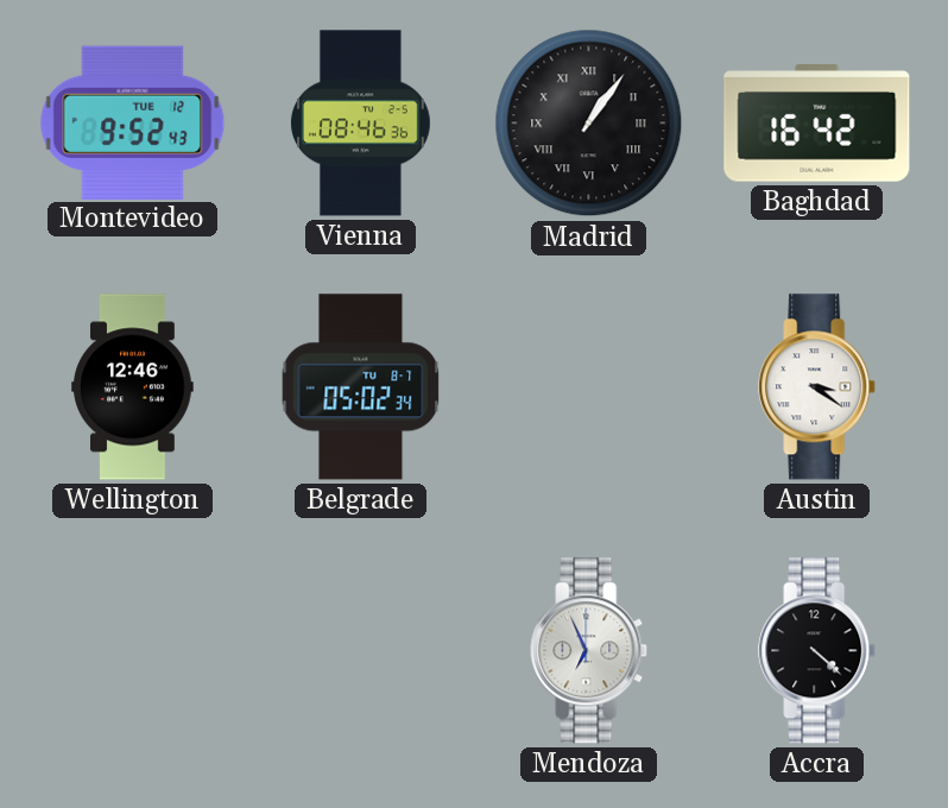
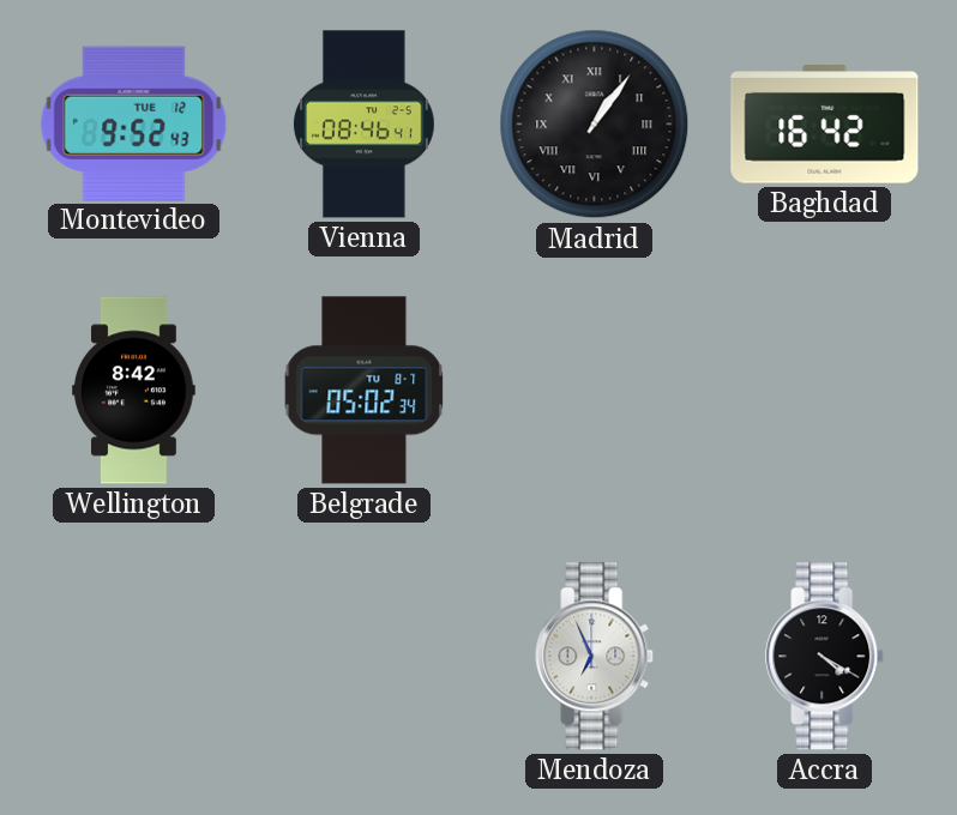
Vienna: 08:46:36 -> 08:46:41 (363, 125)
Wellington: 12:46 -> 8:42 (134, 391)
Austin: 3:21 -> none (817, 387)
Accra: 4:22 -> 4:20 (825, 657)
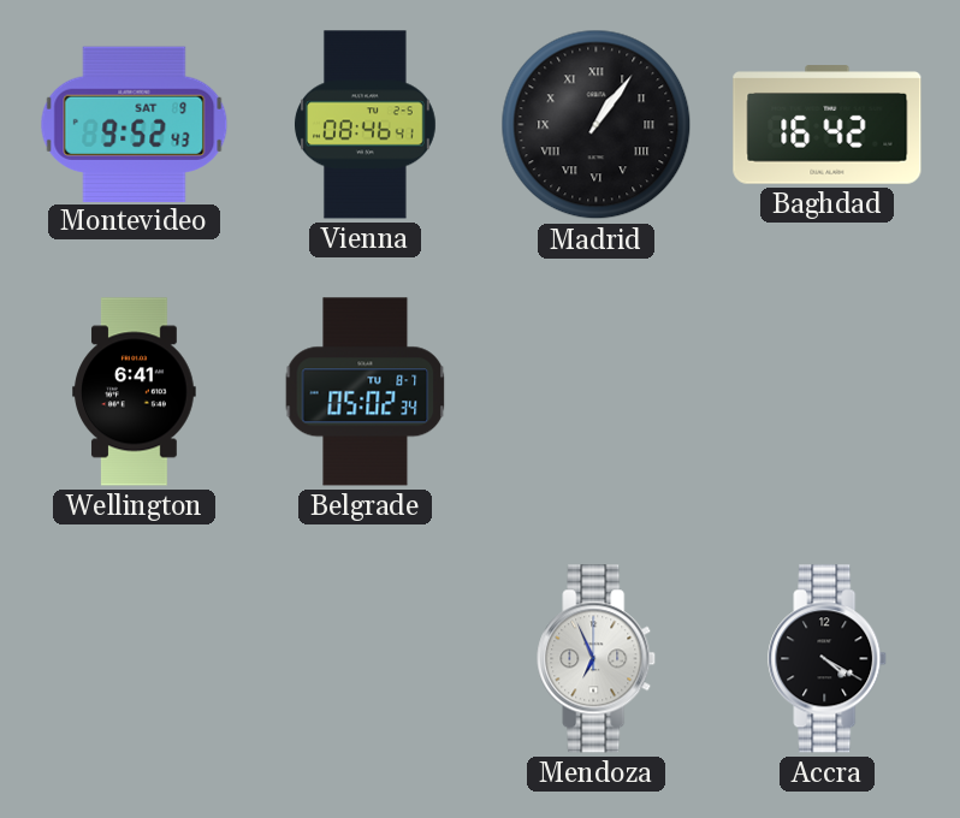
Montevideo date: TUE 12 -> SAT 9 (135, 124)
Wellington: 8:42 -> 6:41 (135, 392)
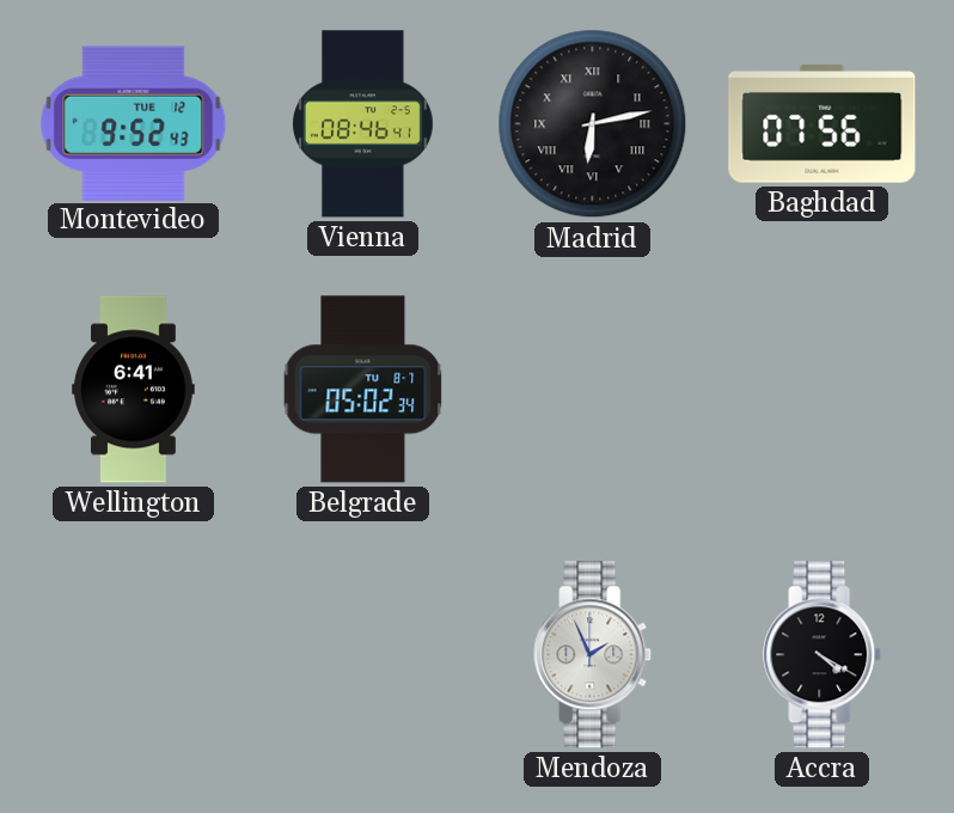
Montevideo date: SAT 9 -> TUE 12 (134, 123)
Madrid: 1:06 -> 6:13 (593, 124)
Baghdad: 16:42 -> 07:56 (822, 124)
Mendoza: 6:56 -> 1:56 (593, 655)
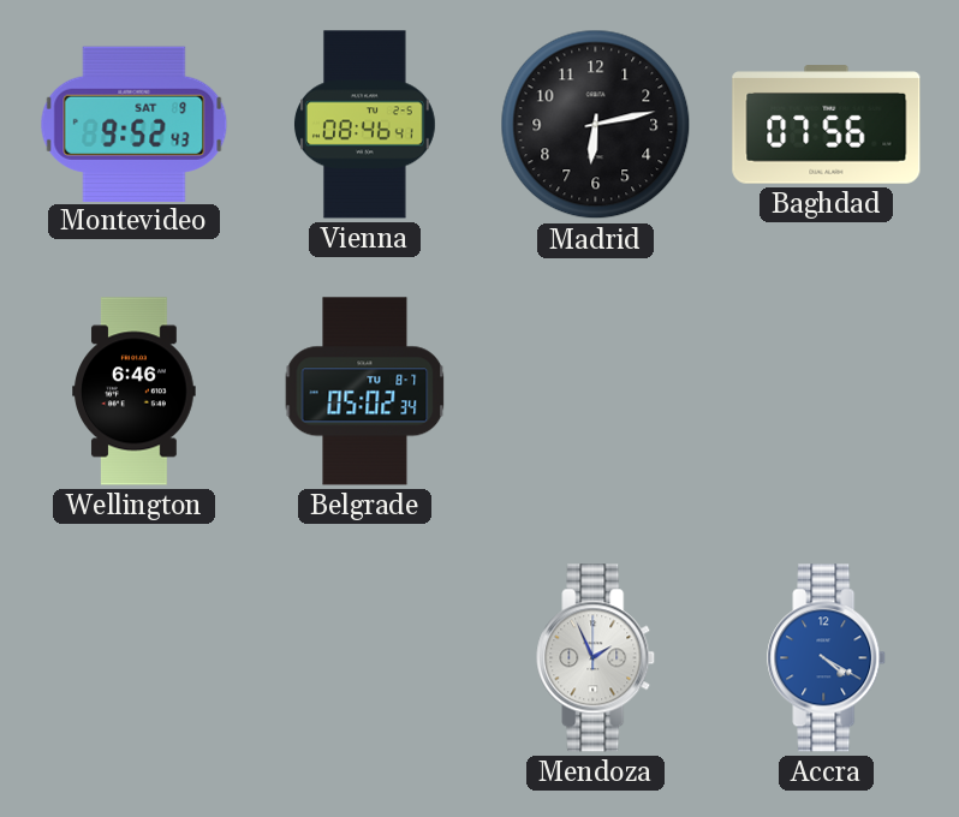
Montevideo date: TUE 12 -> SAT 9 (135, 124)
Madrid numerals: Roman -> Arabic (596, 125)
Wellington: 6:41 -> 6:46 (135, 392)
Accra dial: black -> blue (827, 658)
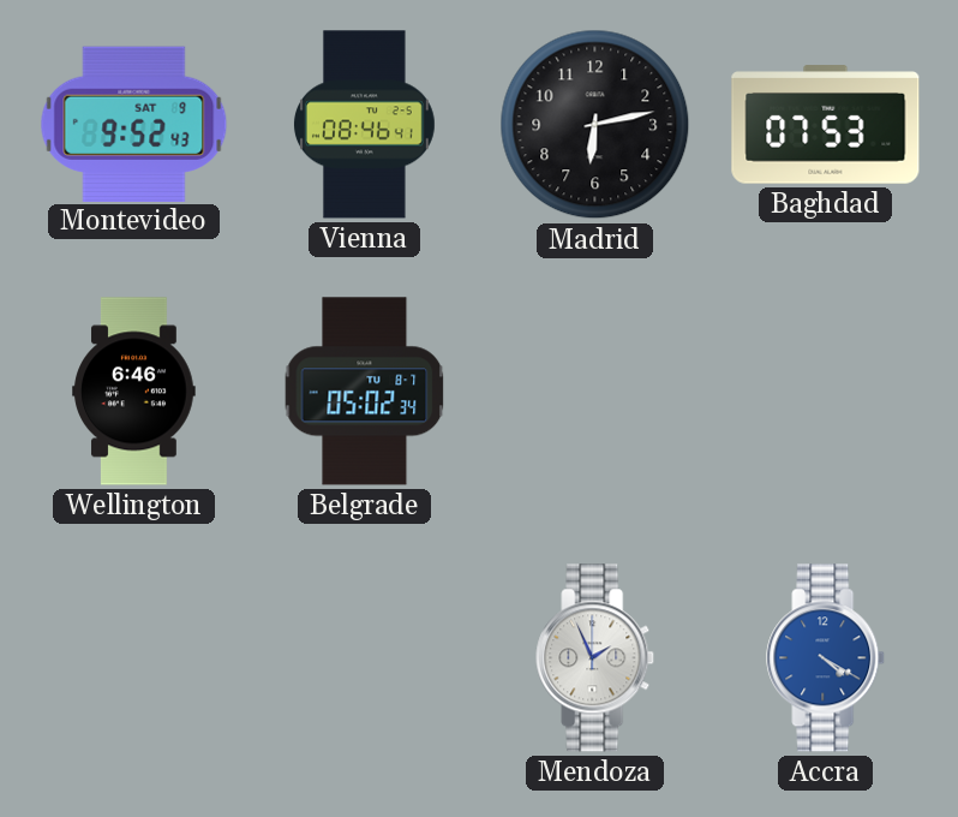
Baghdad: 07:56 -> 07:53 (826, 125)
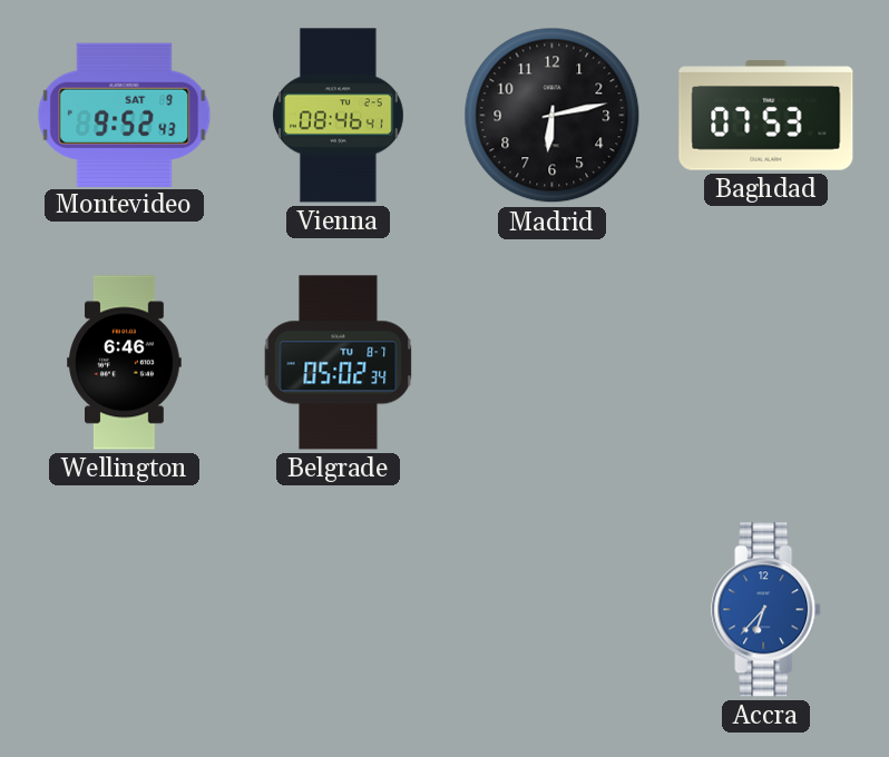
Mendoza: 1:56 -> none (595, 658)
Accra: 4:20 -> 6:37 (766, 610)
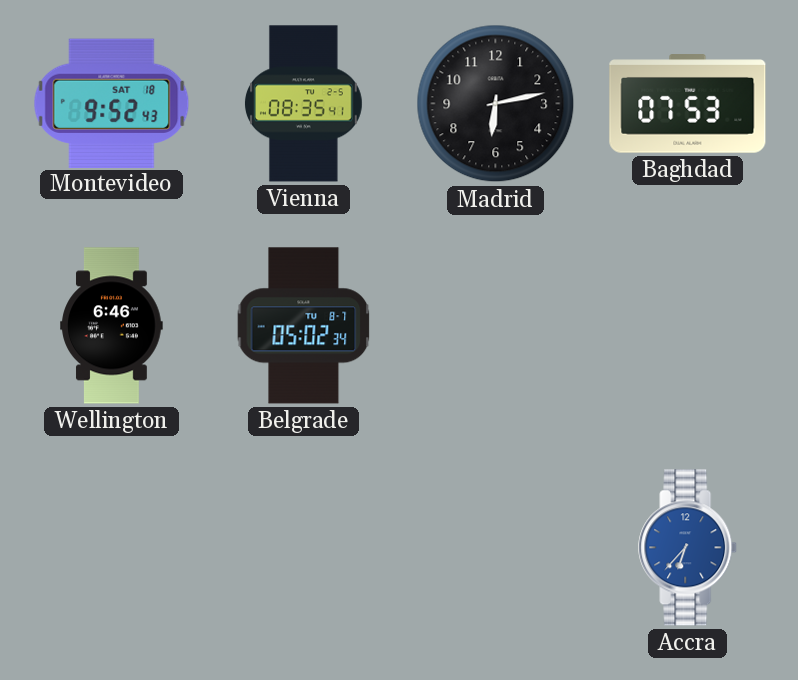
Montevideo date: SAT 9 -> SAT 18 (112, 103)
Vienna: 08:46 -> 08:35 (303, 104)
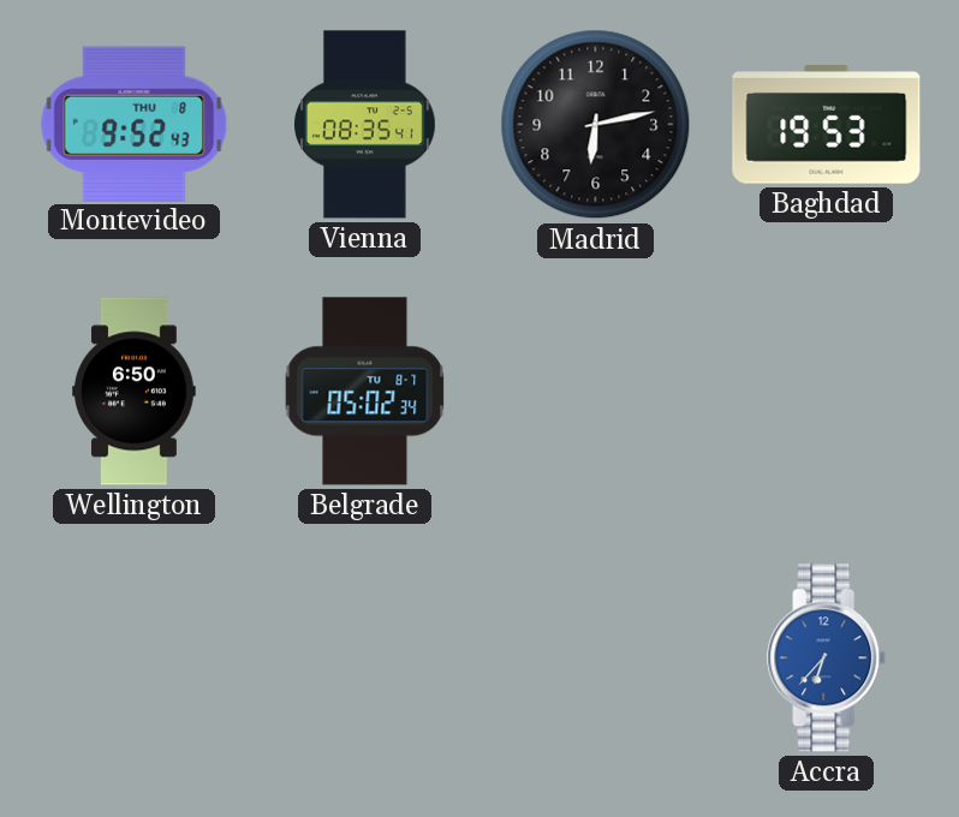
Montevideo date: SAT 18 -> THU 8 (135, 124)
Baghdad: 07:53 -> 19:53 (827, 125)
Wellington: 6:46 -> 6:50 (135, 392)
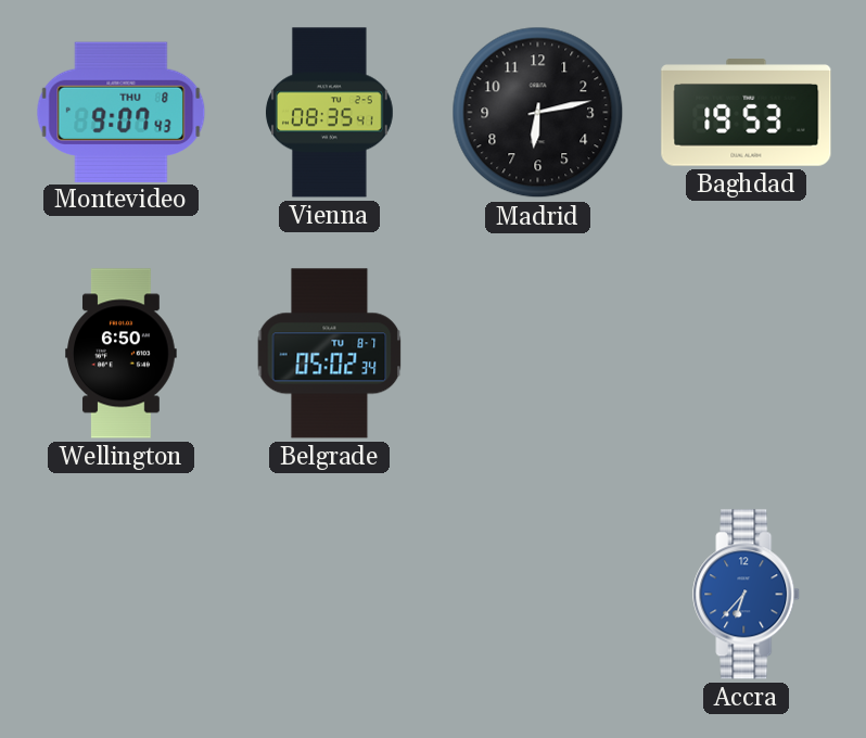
Montevideo: 9:52 -> 9:07 (122, 112)
